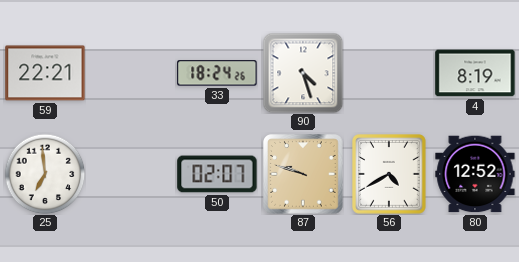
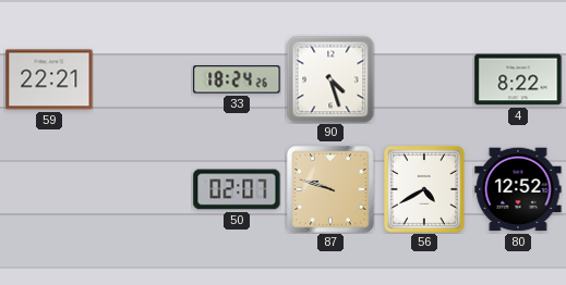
4: 8:19 -> 8:22 (518, 79)
25: 6:59 -> none (45, 174)
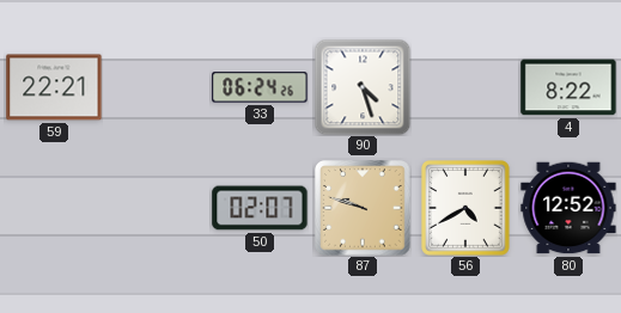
33: 18:24 -> 06:24 (260, 87)
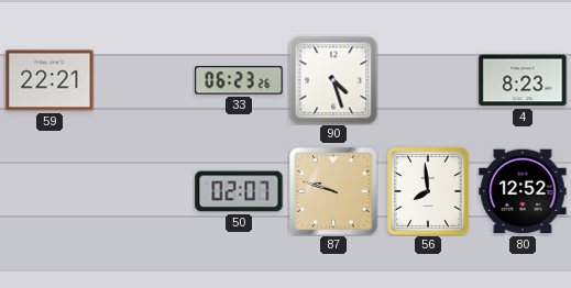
33: 06:24 -> 06:23 (239, 80)
4: 8:22 -> 8:23 (523, 80)
56: 4:40 -> 7:59 (429, 192)
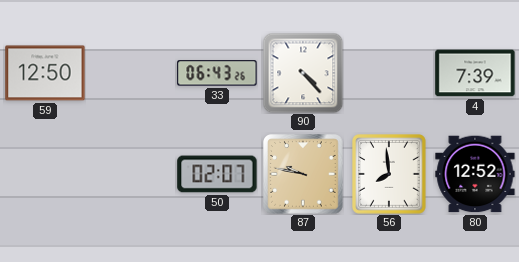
59: 22:21 -> 12:50 (45, 73)
33: 06:23 -> 06:43 (217, 73)
90: 4:27 -> 4:23 (303, 73)
4: 8:23 -> 7:39 (475, 73)
87: 9:48 -> 9:47 (303, 174)
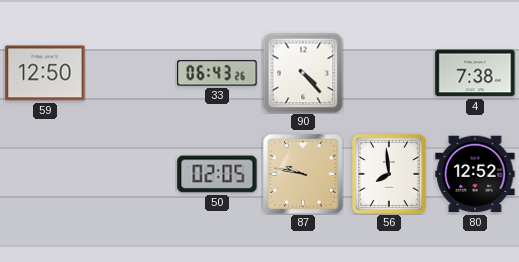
4: 7:39 -> 7:38 (475, 73)
50: 02:07 -> 02:05 (217, 174)
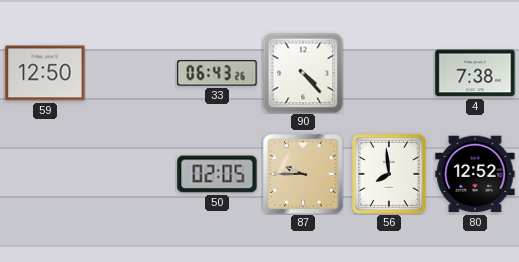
87: 9:47 -> 9:45 (303, 174)
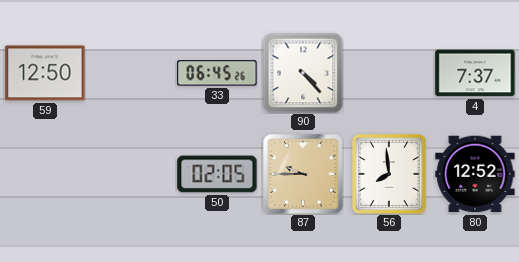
33: 06:43 -> 06:45 (217, 73)
4: 7:38 -> 7:37 (475, 73)
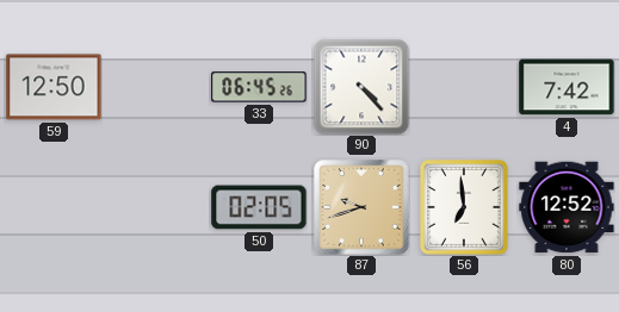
4: 7:37 -> 7:42 (567, 87)
87: 9:45 -> 9:42 (361, 207)
56: 7:59 -> 6:59 (465, 208)
